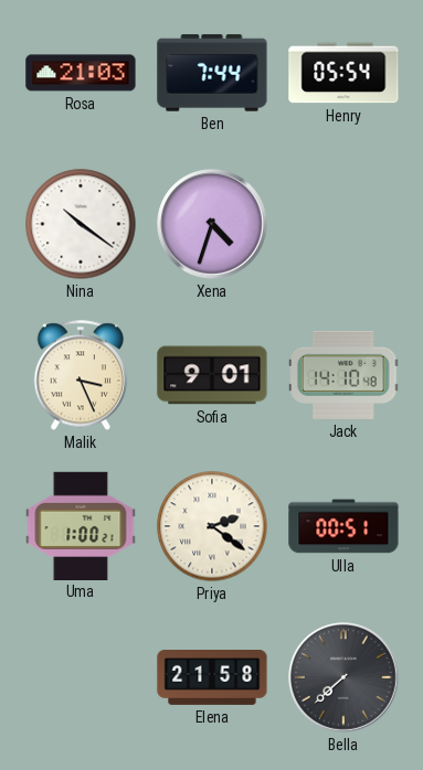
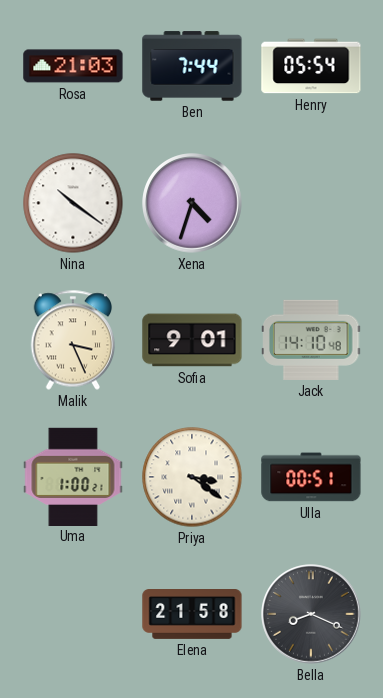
Priya: 2:21 -> 3:21 (192, 477)
Bella: 7:38 -> 8:19 (311, 614)
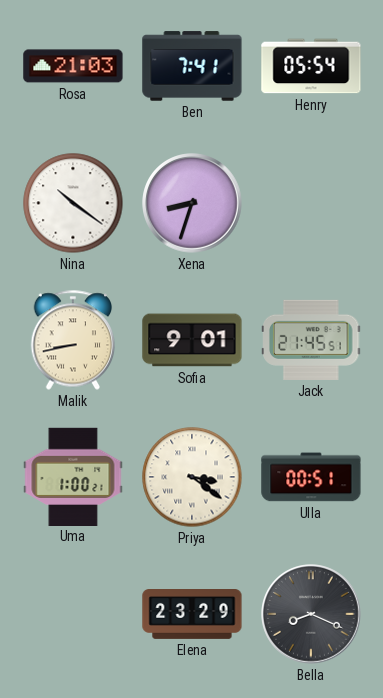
Ben: 7:44 -> 7:41 (192, 66)
Xena: 4:33 -> 8:33 (192, 203)
Malik: 3:26 -> 8:43 (73, 340)
Jack: 14:10 -> 21:45 (311, 340)
Elena: 21:58 -> 23:29 (192, 615)
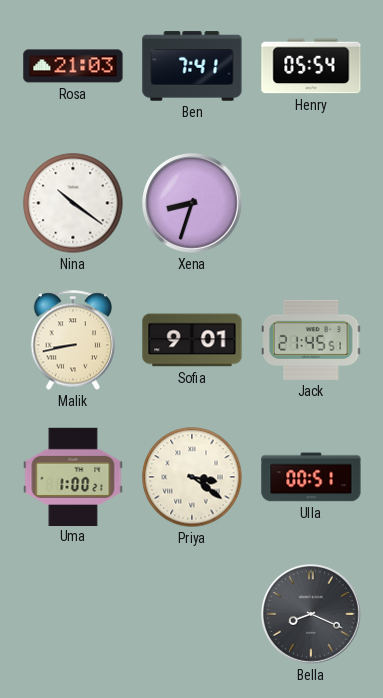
Elena: 23:29 -> none (192, 615)
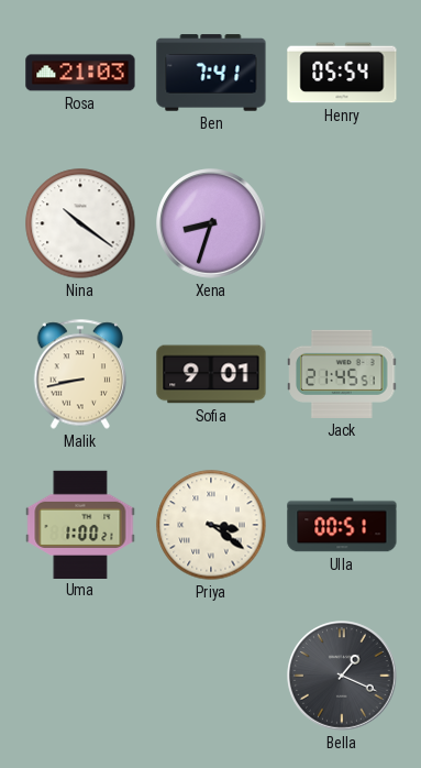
Bella: 8:19 -> 1:19 (342, 676)
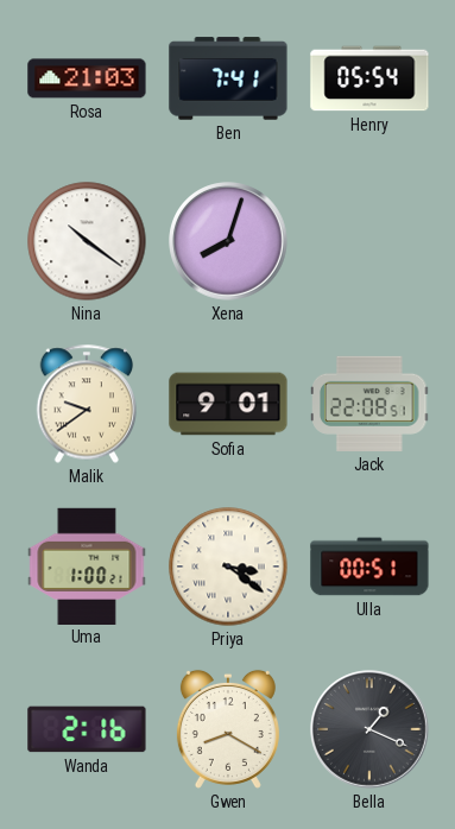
Xena: 8:33 -> 8:03 (228, 241)
Malik: 8:43 -> 9:39 (87, 404)
Jack: 21:45 -> 22:08 (369, 404)
Wanda: none -> 2:16 (87, 729)
Gwen: none -> 8:20 (228, 729)
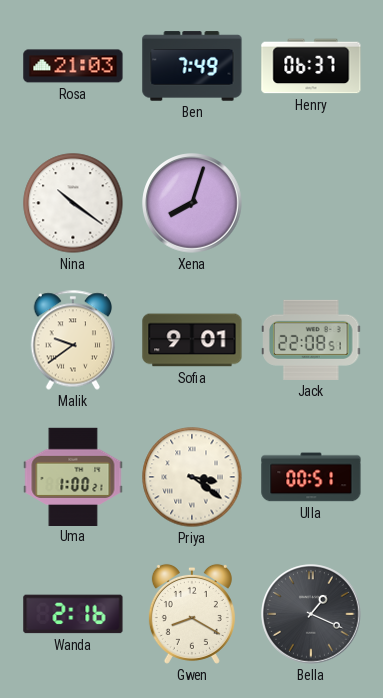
Ben: 7:41 -> 7:49 (192, 66)
Henry: 05:54 -> 06:37 (311, 66)
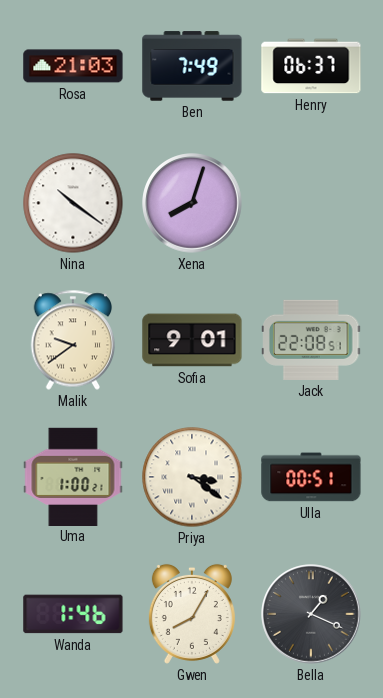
Wanda: 2:16 -> 1:46 (73, 614)
Gwen: 8:20 -> 8:05 (192, 614)
